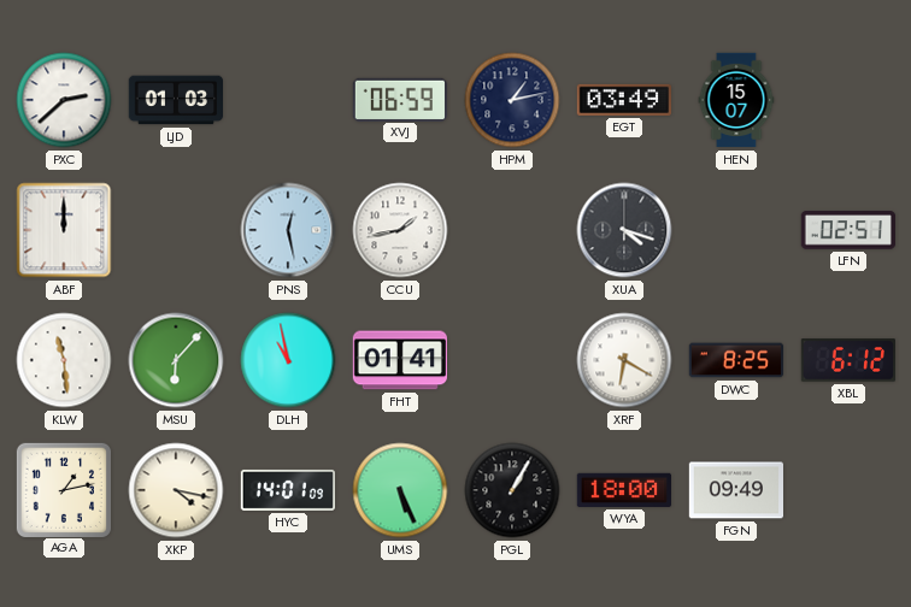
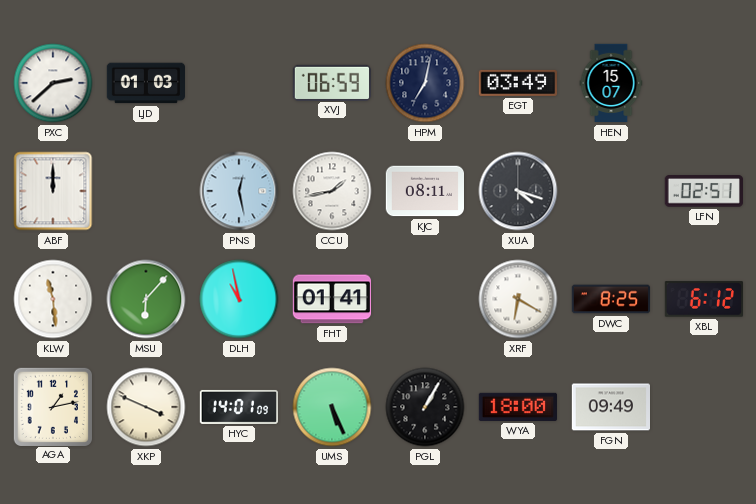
HPM: 1:13 -> 7:02 (425, 83)
KJC: none -> 08:11 (424, 191)
XKP: 4:17 -> 3:49 (146, 407)
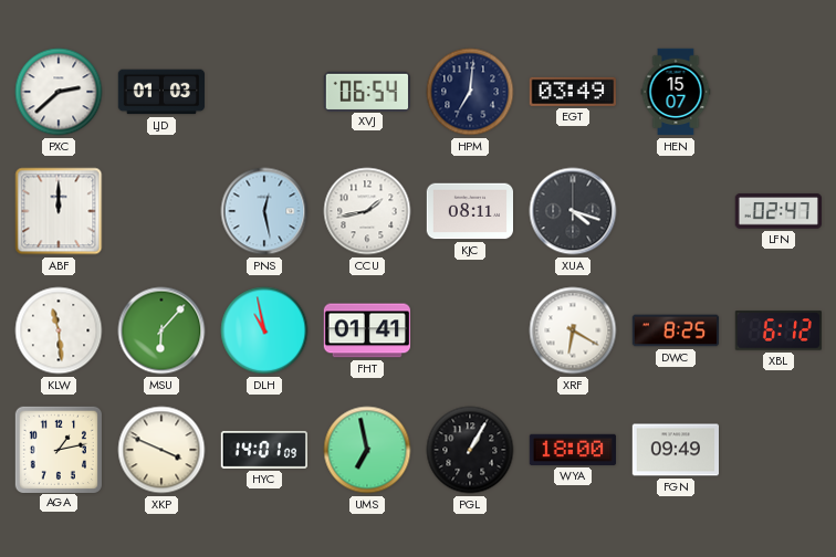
XVJ: 06:59 -> 06:54 (366, 91)
HPM: 7:02 -> 7:01 (470, 92)
LFN: 02:51 -> 02:47 (777, 211)
UMS: 5:26 -> 6:58 (367, 450)
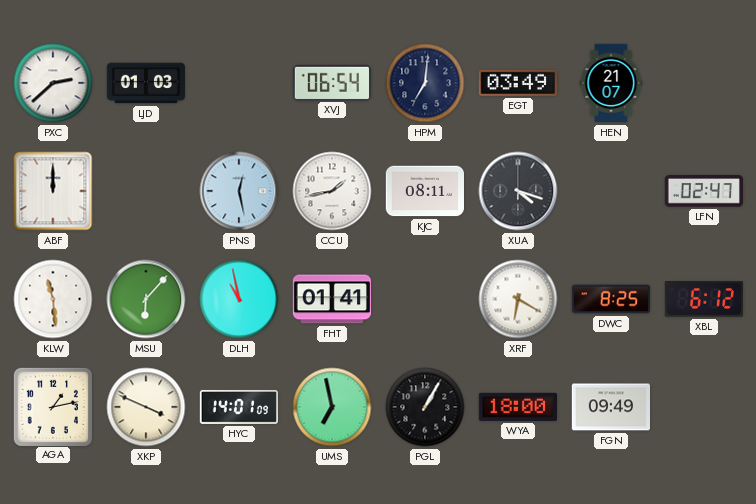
HEN: 15:07 -> 21:07 (611, 83)
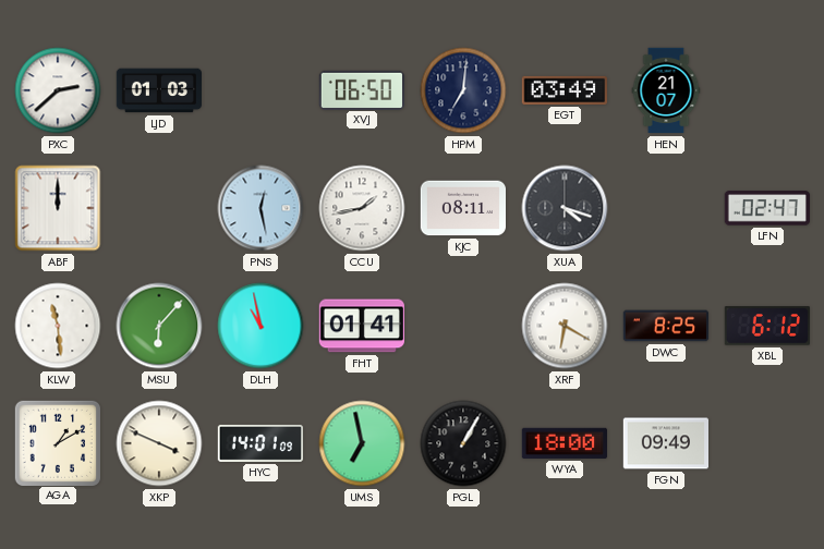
XVJ: 06:54 -> 06:50 (361, 89)
AGA: 1:13 -> 1:10 (57, 442)
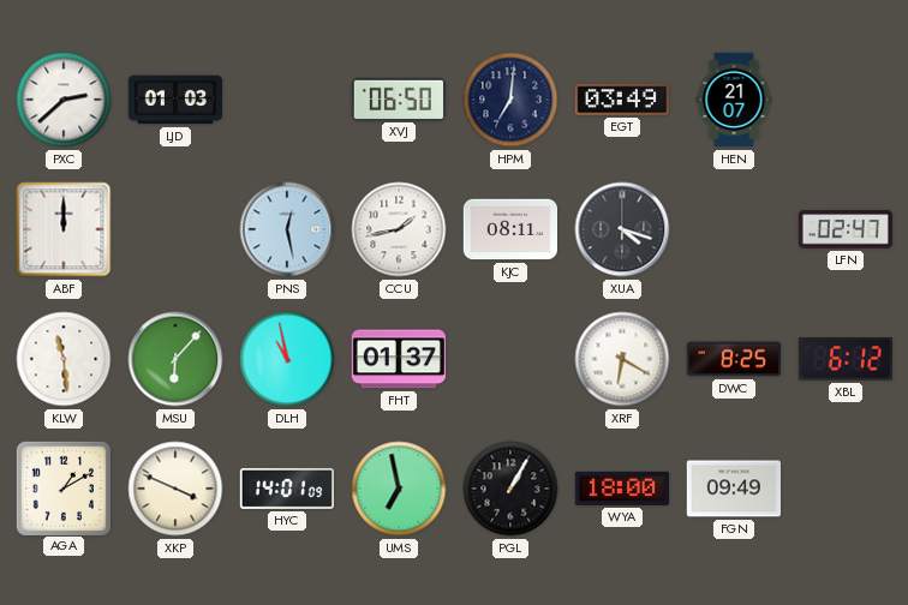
FHT: 01:41 -> 01:37 (398, 359)
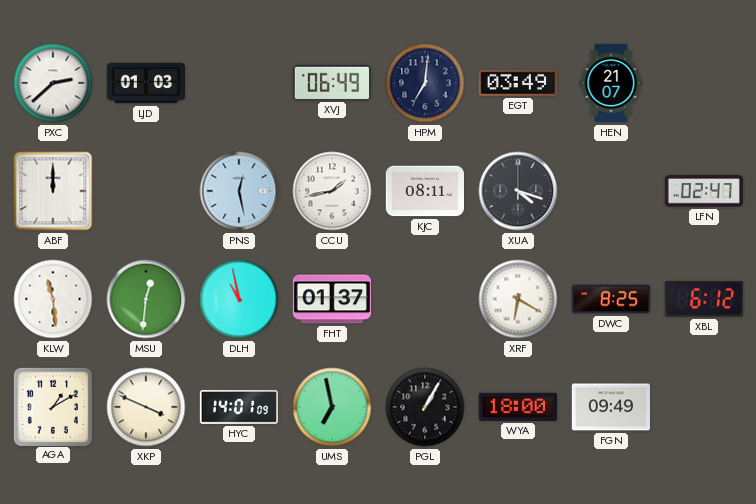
XVJ: 06:50 -> 06:49 (331, 82)
MSU: 6:07 -> 12:31 (146, 299)
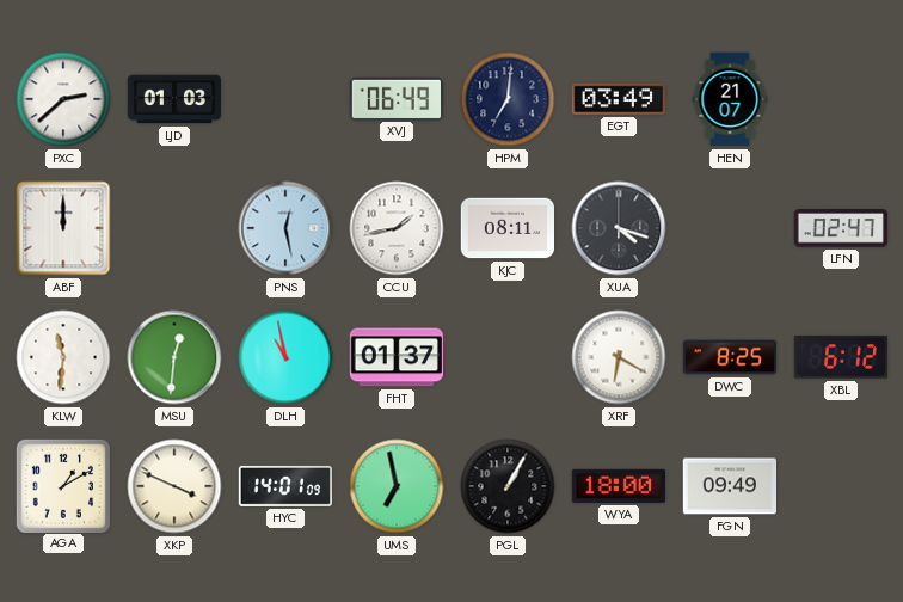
KLW: 11:29 -> 11:31 (63, 357)
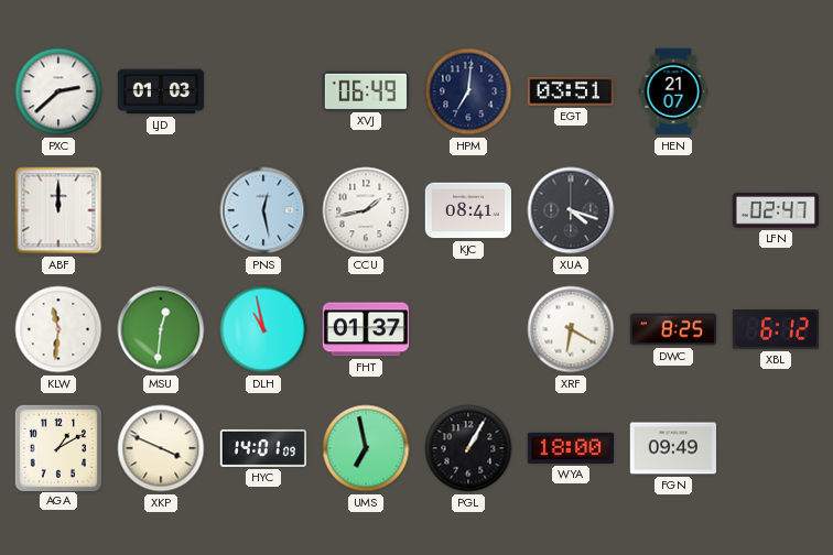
EGT: 03:49 -> 03:51 (570, 91)
KJC: 08:11 -> 08:41 (467, 210)
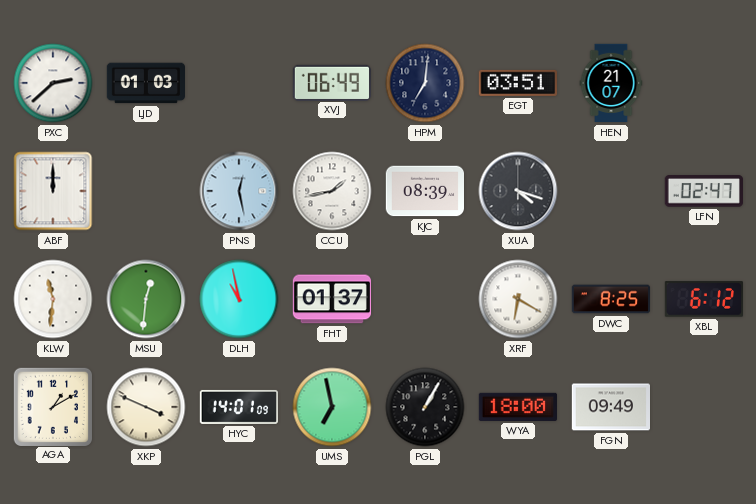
KJC: 08:41 -> 08:39 (424, 191)
